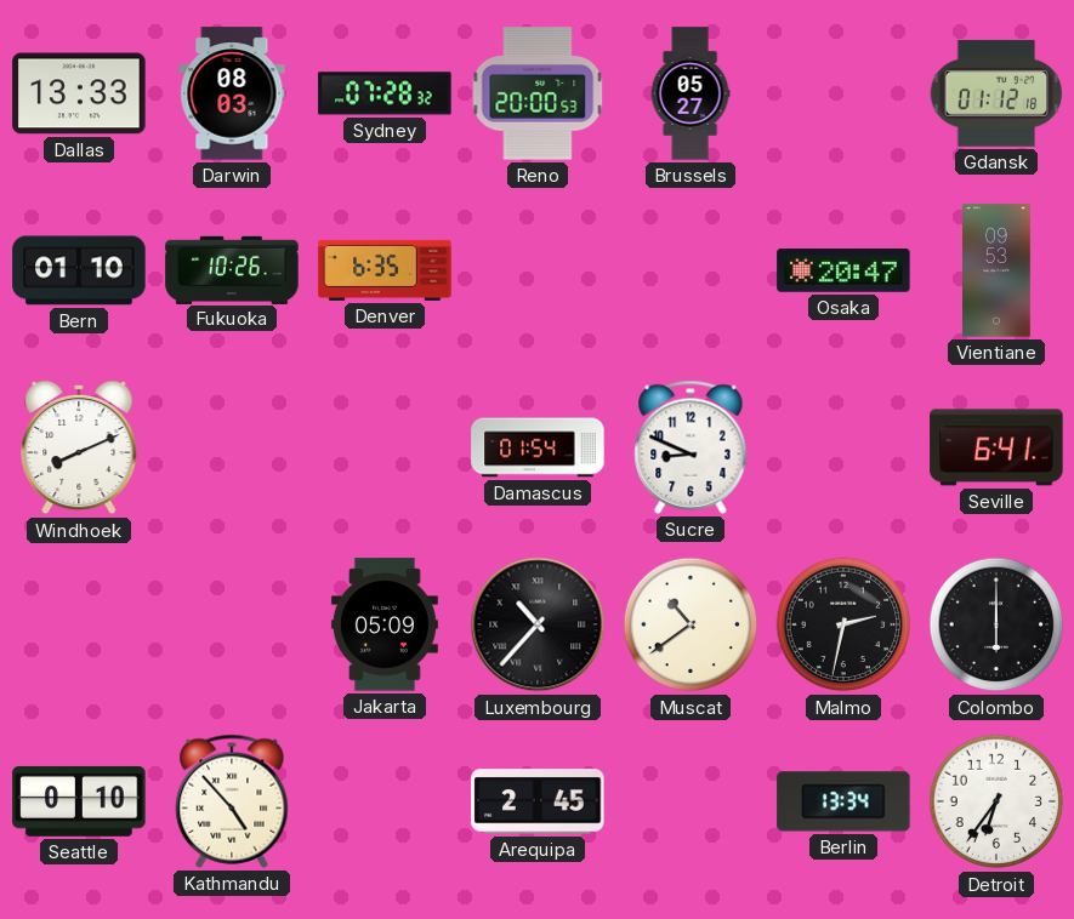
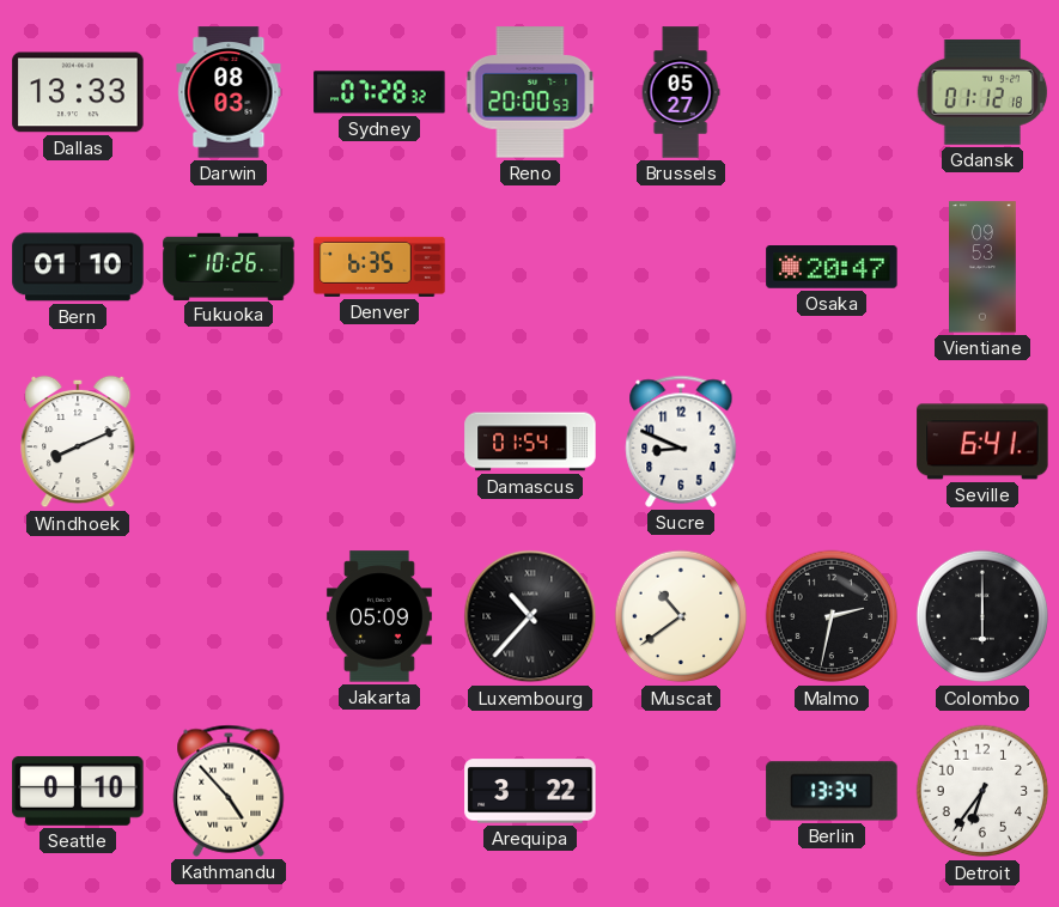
Arequipa: 2:45 -> 3:22 (530, 791)
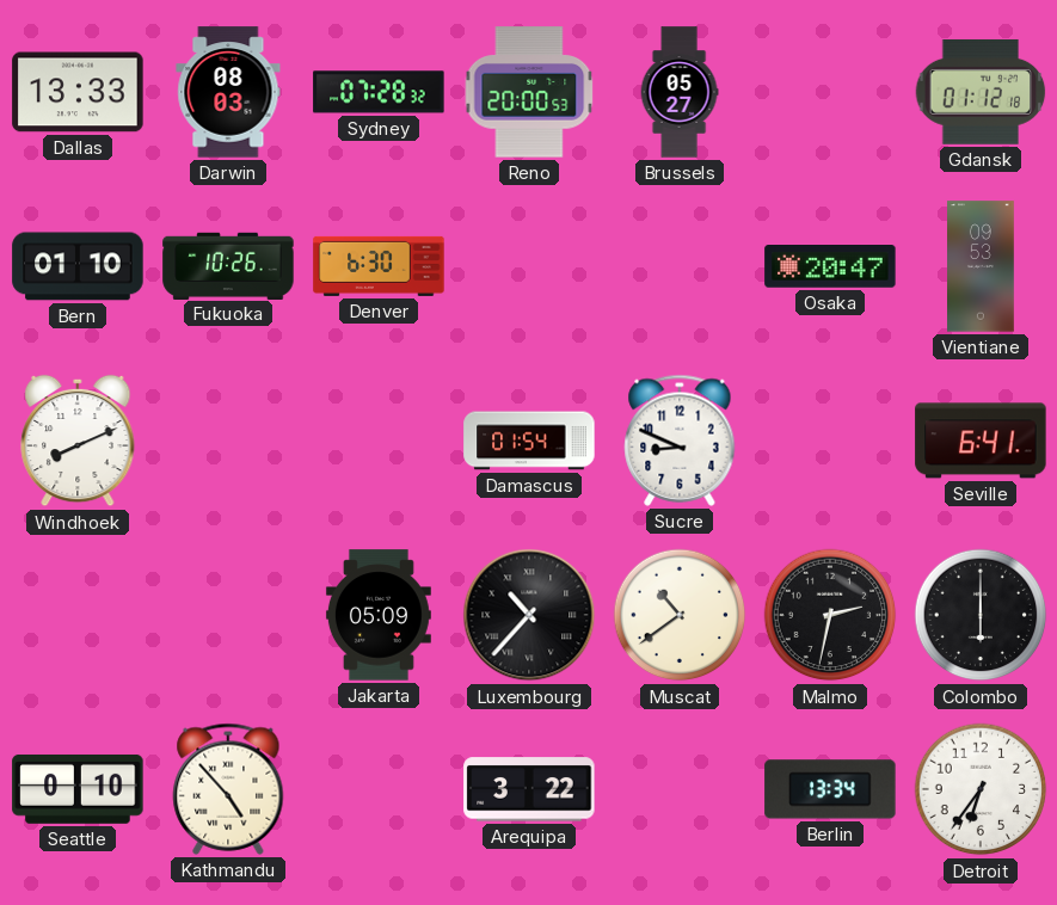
Denver: 6:35 -> 6:30 (379, 266)
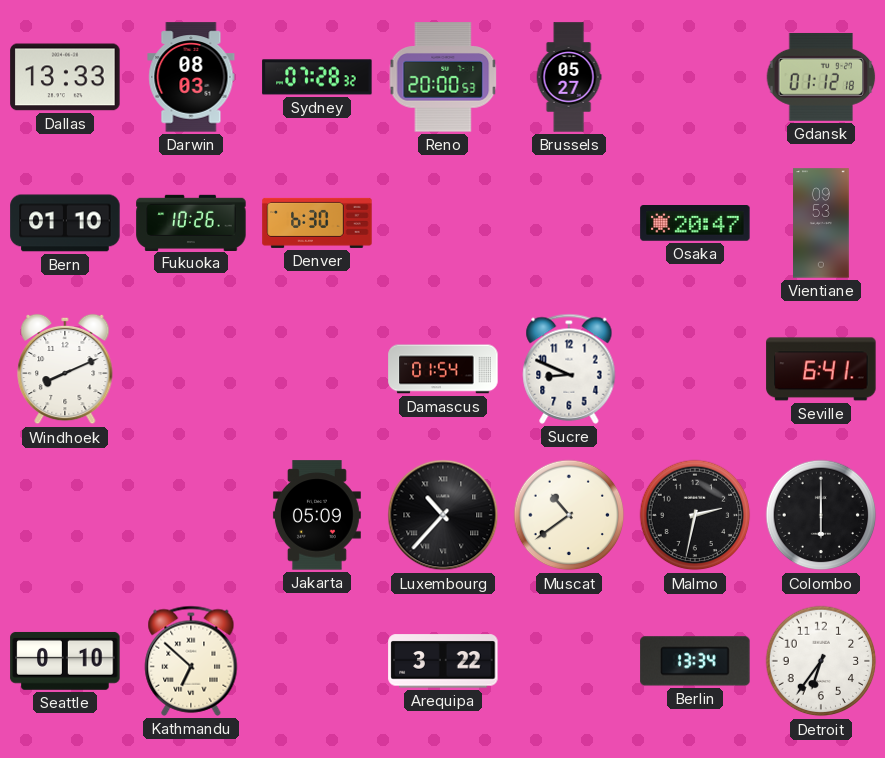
Kathmandu: 4:53 -> 6:52 (191, 661)
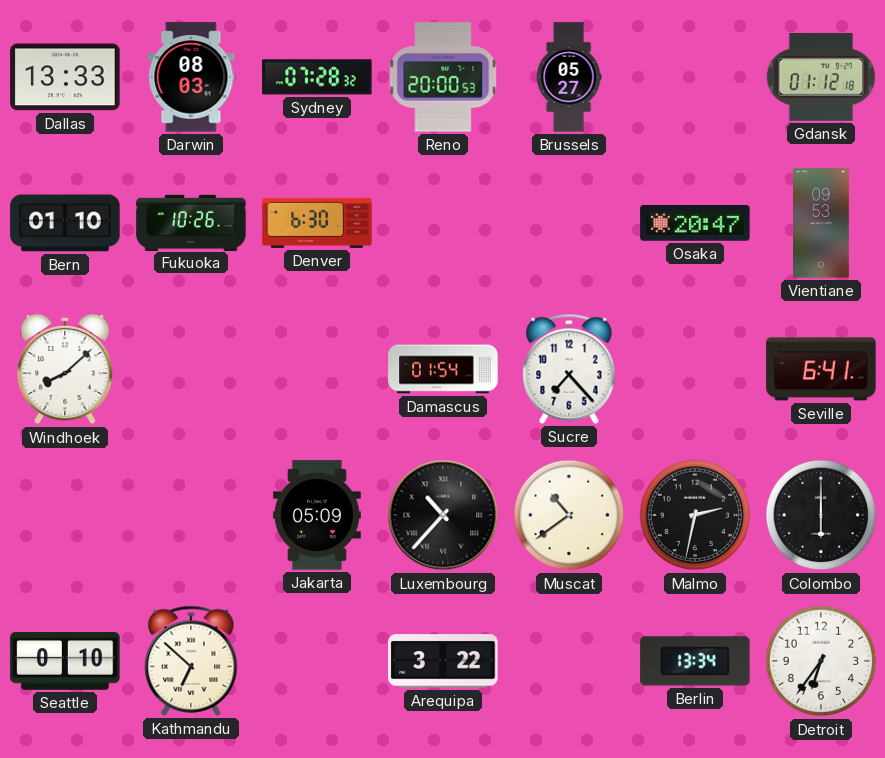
Windhoek: 8:11 -> 8:08 (65, 369)
Sucre: 8:49 -> 7:23 (569, 369)
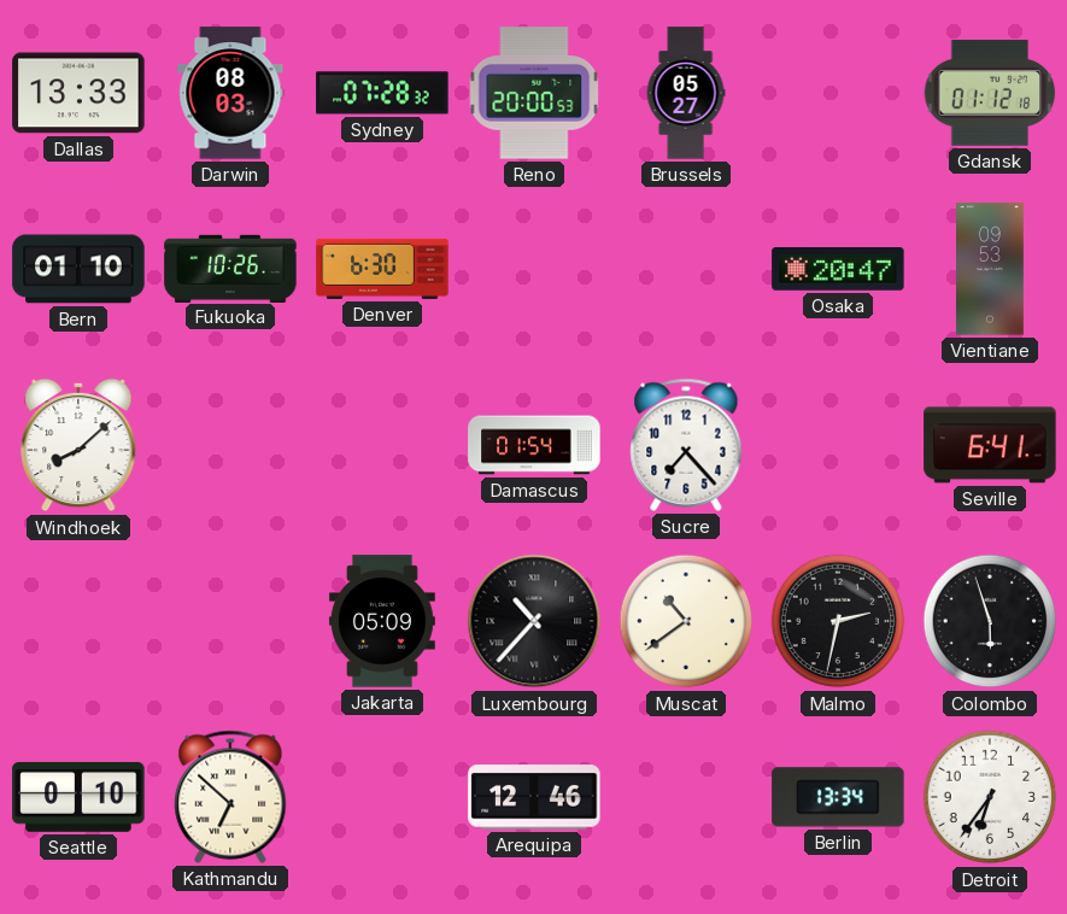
Colombo: 6:00 -> 5:57 (990, 621)
Arequipa: 3:22 -> 12:46 (534, 797)
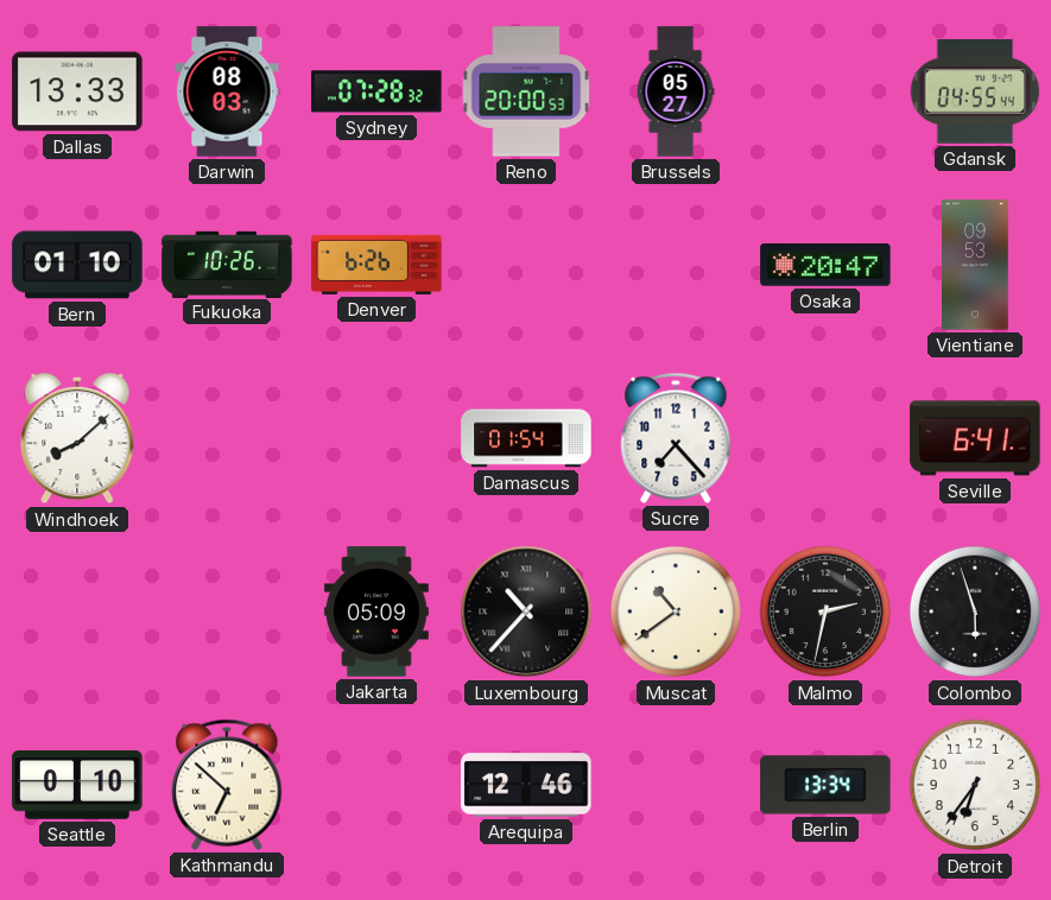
Gdansk: 01:12 -> 04:55 (975, 91)
Denver: 6:30 -> 6:26 (376, 265)
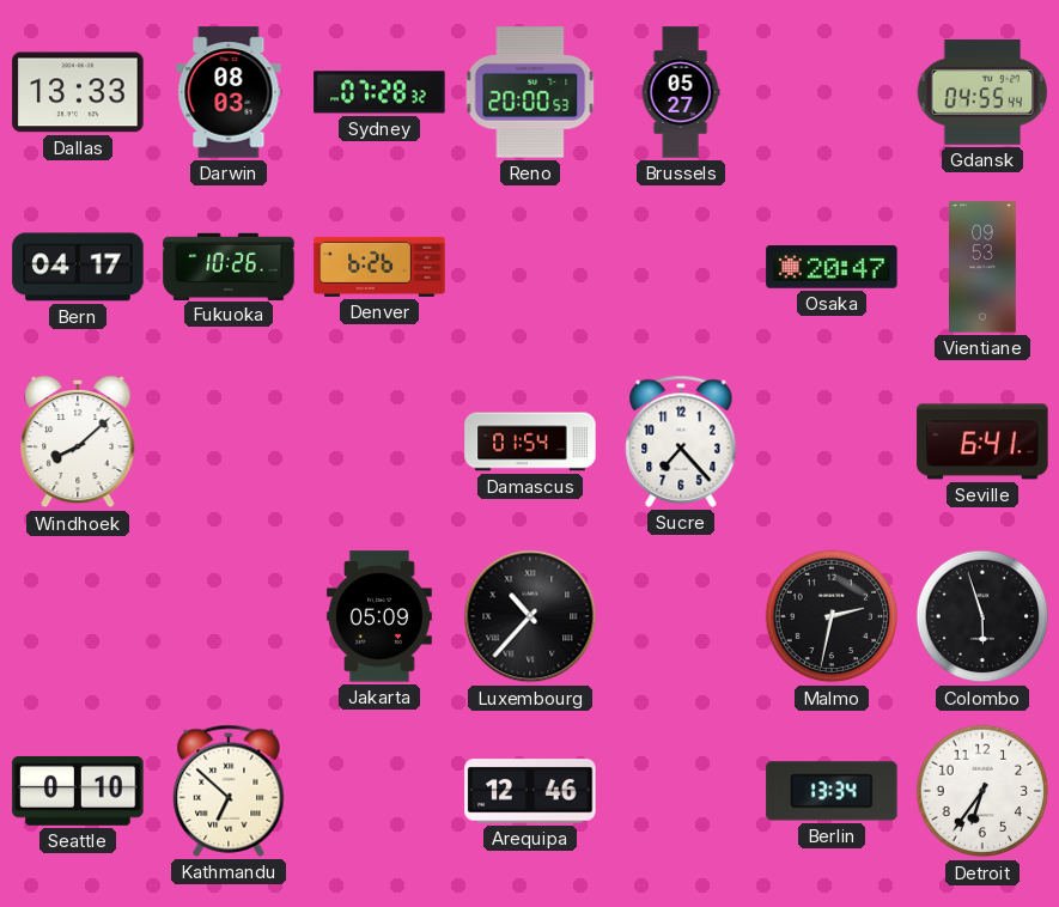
Bern: 01:10 -> 04:17 (78, 267)
Muscat: 10:39 -> none (676, 611)
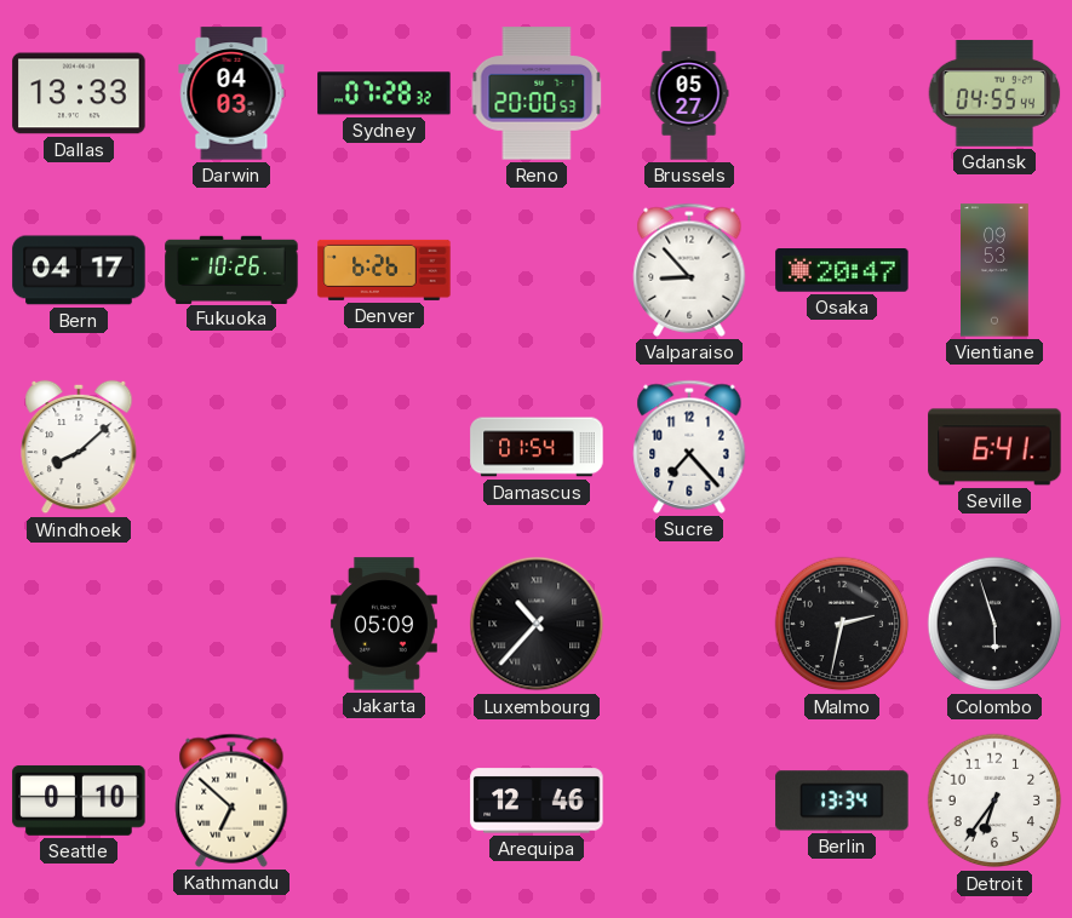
Darwin: 08:03 -> 04:03 (231, 93)
Valparaiso: none -> 8:53 (689, 270)
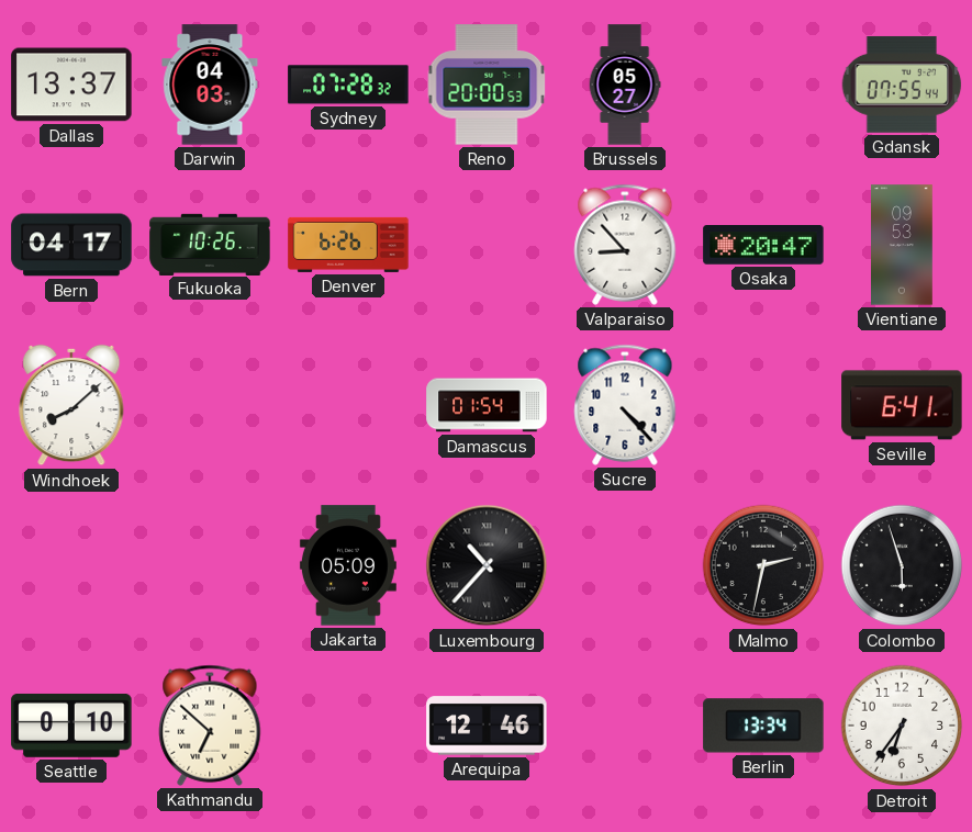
Dallas: 13:33 -> 13:37 (71, 85)
Gdansk: 04:55 -> 07:55 (902, 85)
Sucre: 7:23 -> 4:23 (625, 405)
